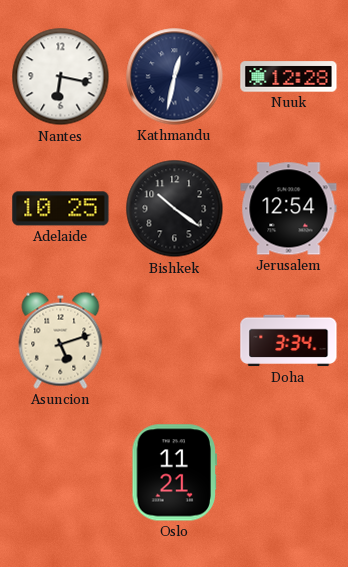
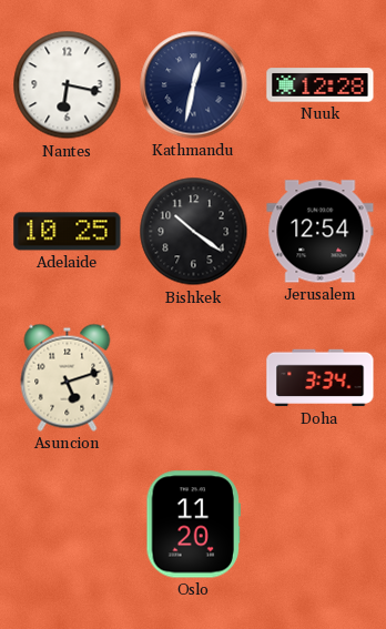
Oslo: 11:21 -> 11:20 (193, 525)
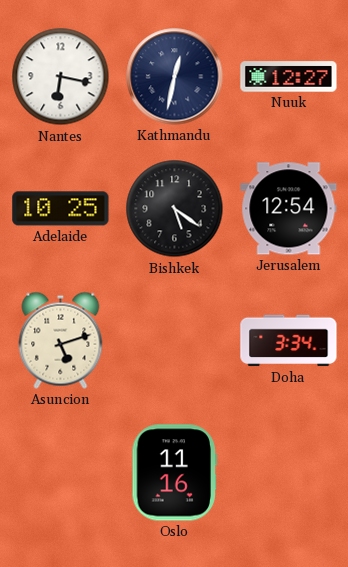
Nuuk: 12:28 -> 12:27 (289, 77)
Bishkek: 10:21 -> 5:21 (175, 209)
Oslo: 11:20 -> 11:16 (174, 473)
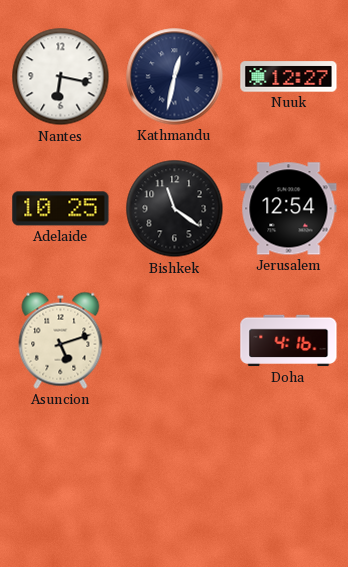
Bishkek: 5:21 -> 11:21 (175, 209)
Doha: 3:34 -> 4:16 (289, 341)
Oslo: 11:16 -> none (174, 473)
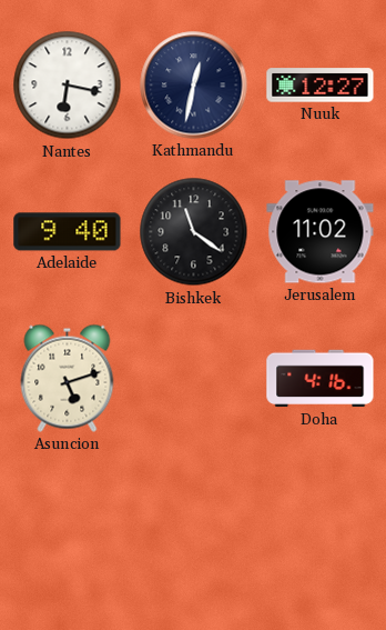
Adelaide: 10:25 -> 9:40 (68, 232)
Jerusalem: 12:54 -> 11:02 (321, 232)
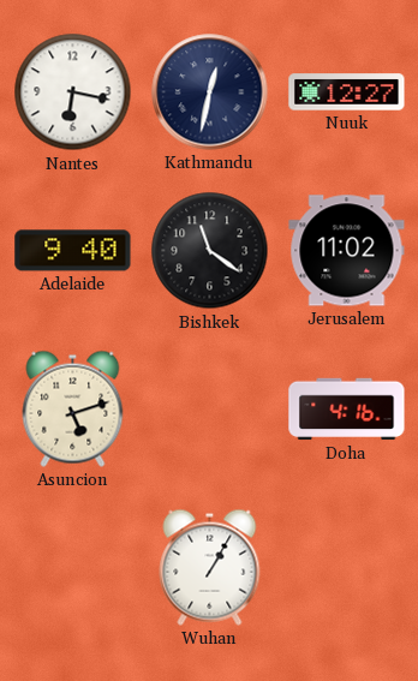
Wuhan: none -> 1:05 (210, 567)
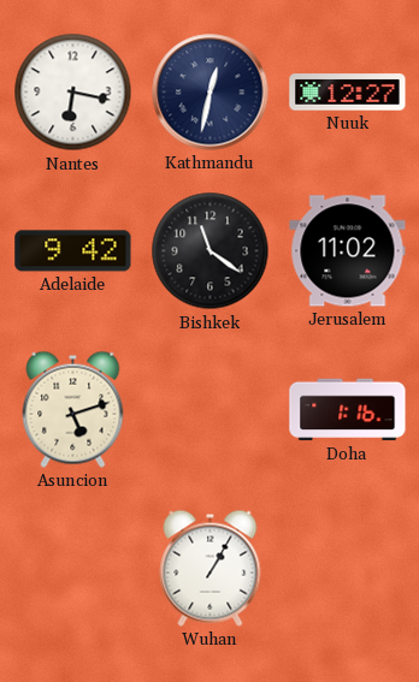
Adelaide: 9:40 -> 9:42 (73, 251)
Doha: 4:16 -> 1:16 (348, 410)
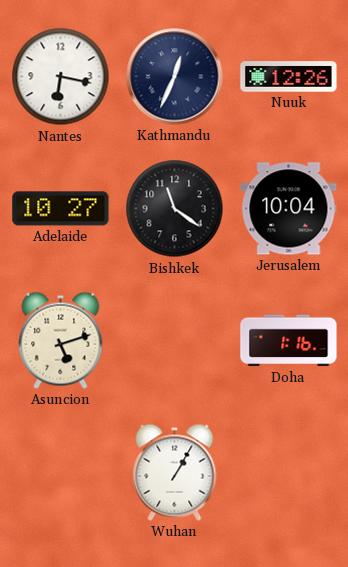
Kathmandu: 12:32 -> 12:34 (175, 77)
Nuuk: 12:27 -> 12:26 (289, 77)
Adelaide: 9:42 -> 10:27 (61, 209)
Jerusalem: 11:02 -> 10:04 (289, 209)
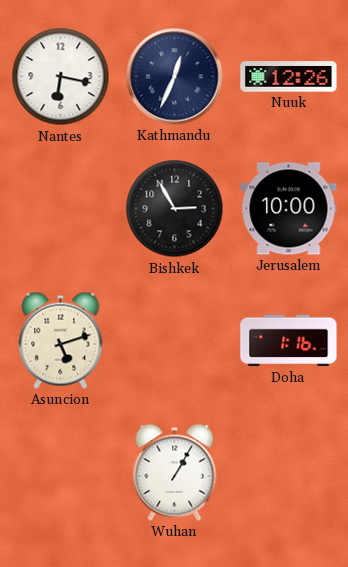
Adelaide: 10:27 -> none (61, 209)
Bishkek: 11:21 -> 2:55 (175, 209)
Jerusalem: 10:04 -> 10:00 (289, 209)
